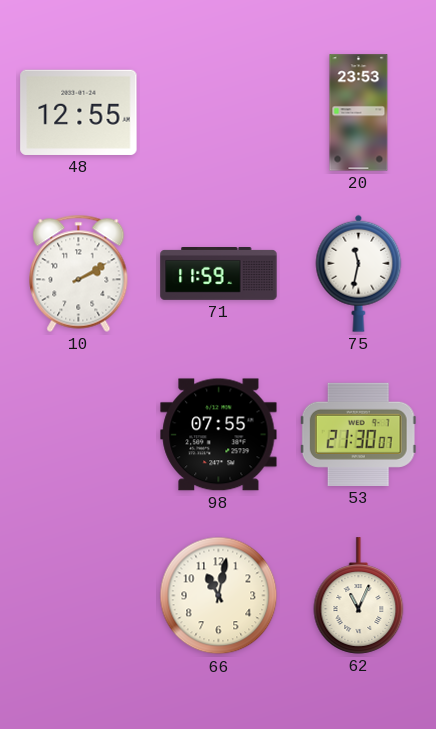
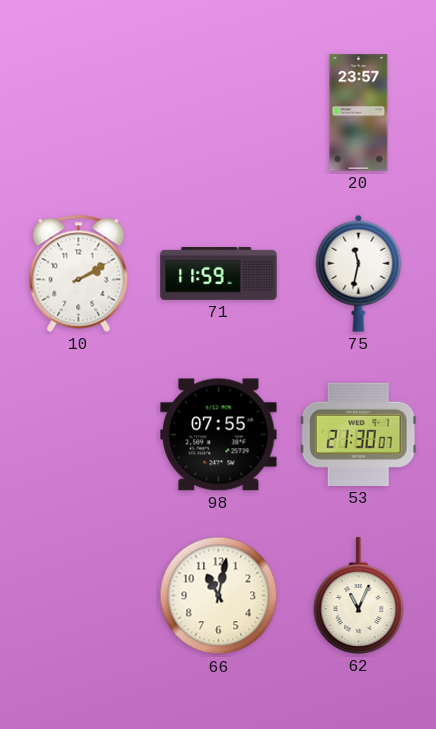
48: 12:55 -> none (79, 112)
20: 23:53 -> 23:57 (359, 113)
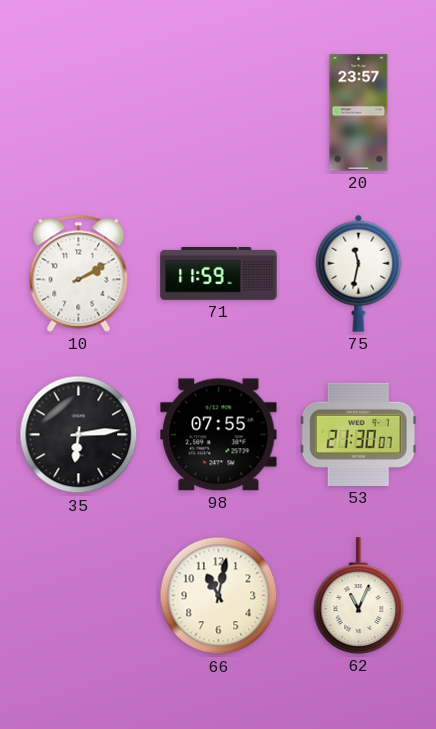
35: none -> 6:14 (79, 435)
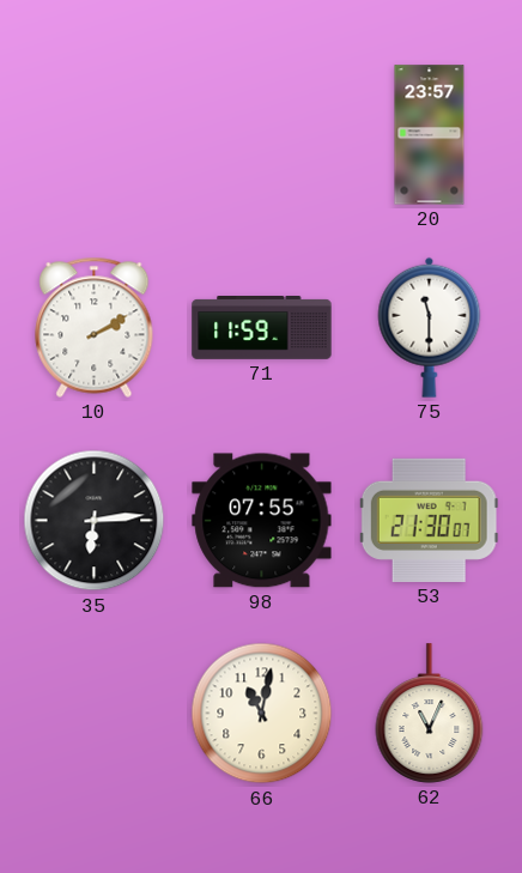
75: 11:32 -> 11:30 (430, 327)
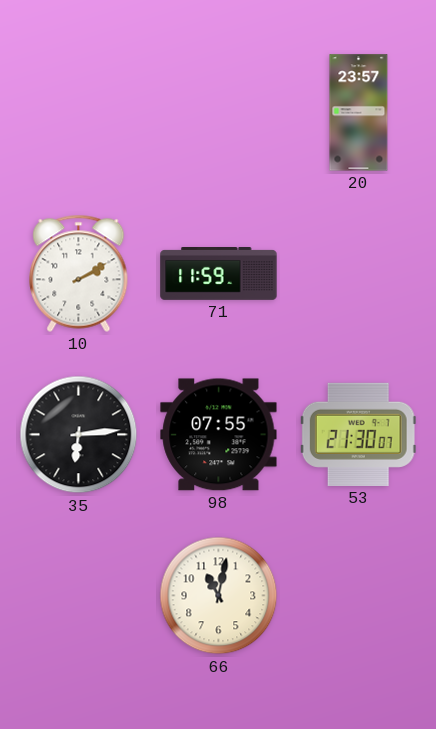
75: 11:30 -> none (430, 327)
62: 11:04 -> none (430, 714)
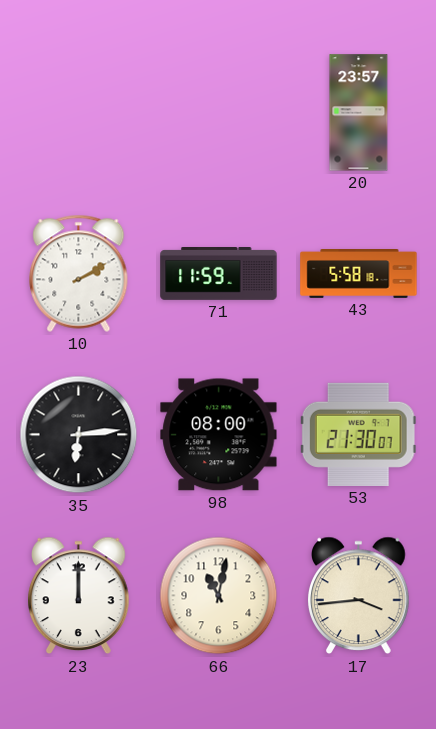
43: none -> 5:58 (359, 274)
98: 07:55 -> 08:00 (219, 435)
23: none -> 12:00 (79, 596)
17: none -> 3:44 (359, 596)
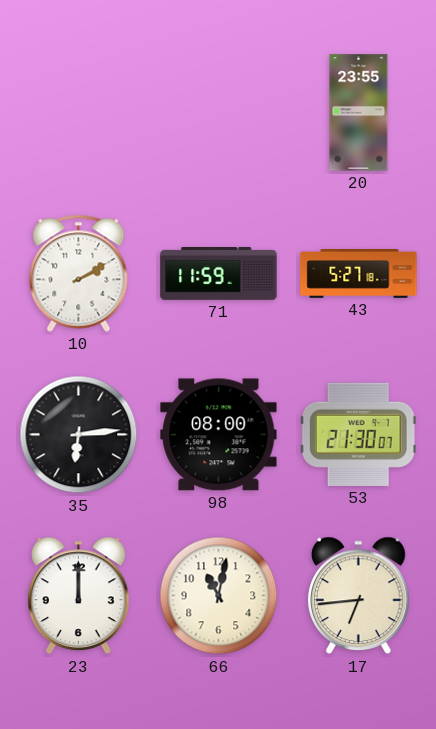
20: 23:57 -> 23:55 (359, 113)
43: 5:58 -> 5:27 (359, 274)
17: 3:44 -> 6:44 (359, 596)
